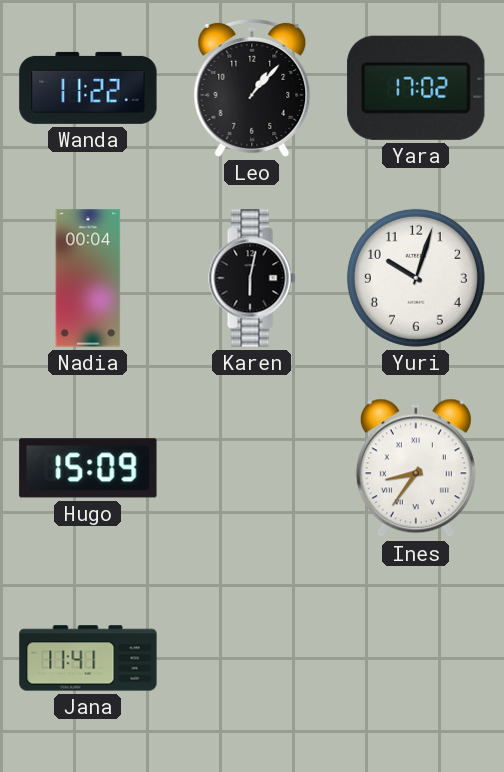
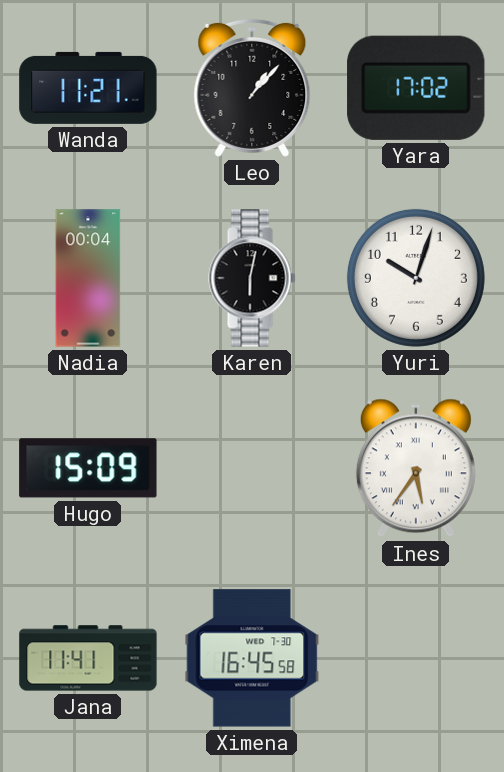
Wanda: 11:22 -> 11:21 (88, 88)
Ines: 8:36 -> 5:36 (416, 468)
Ximena: none -> 16:45 (252, 658)
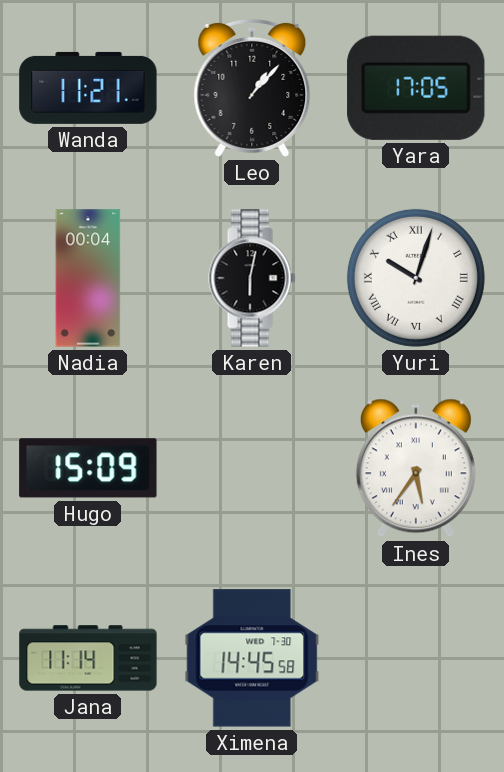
Yara: 17:02 -> 17:05 (416, 88)
Yuri numerals: Arabic -> Roman (416, 278)
Jana: 11:41 -> 11:14 (88, 658)
Ximena: 16:45 -> 14:45 (252, 658)
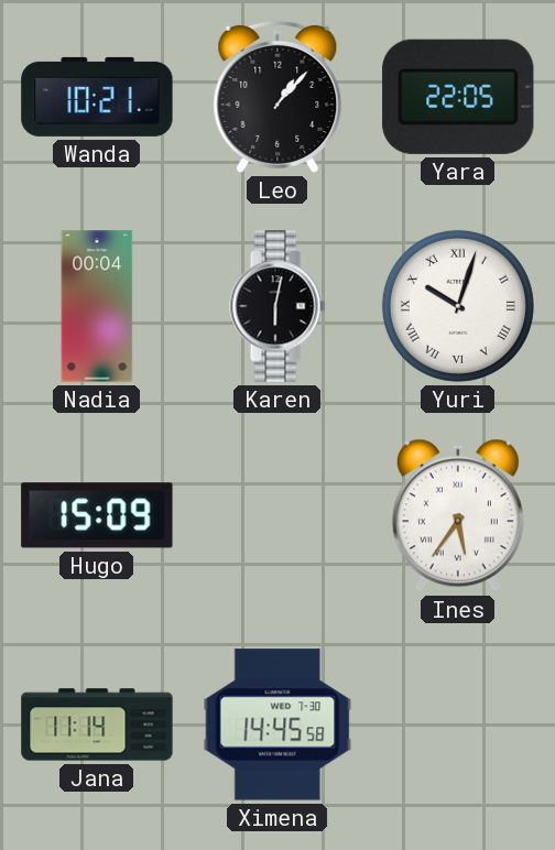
Wanda: 11:21 -> 10:21 (97, 97)
Yara: 17:05 -> 22:05 (458, 97)
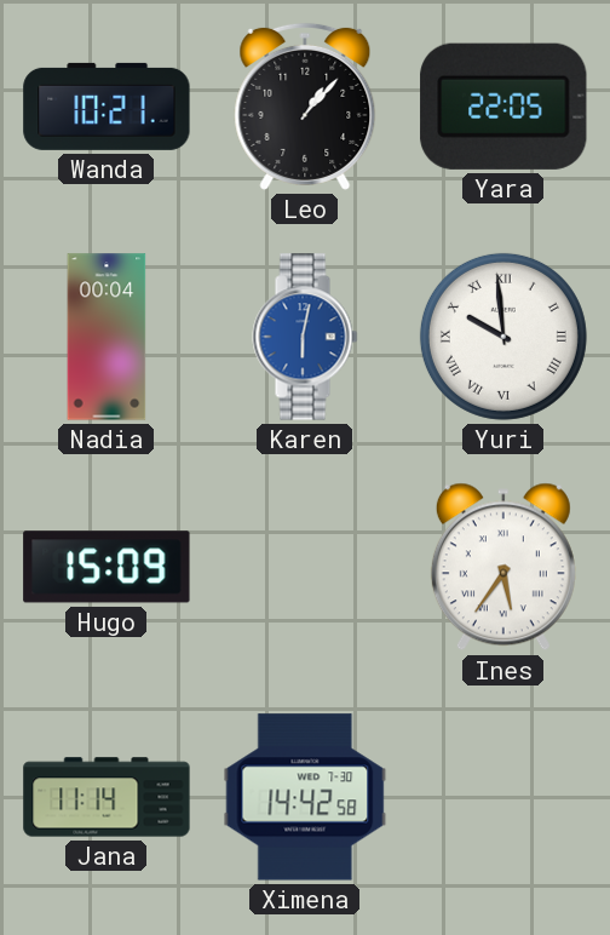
Karen dial: black -> blue (305, 337)
Yuri: 10:03 -> 9:59 (503, 337)
Ximena: 14:45 -> 14:42 (305, 797)
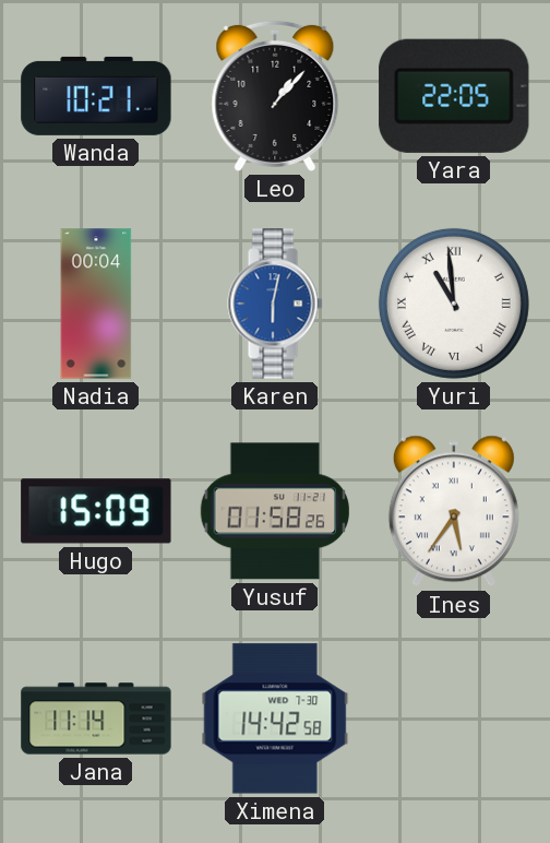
Yuri: 9:59 -> 10:59 (454, 304)
Yusuf: none -> 01:58 (274, 511)
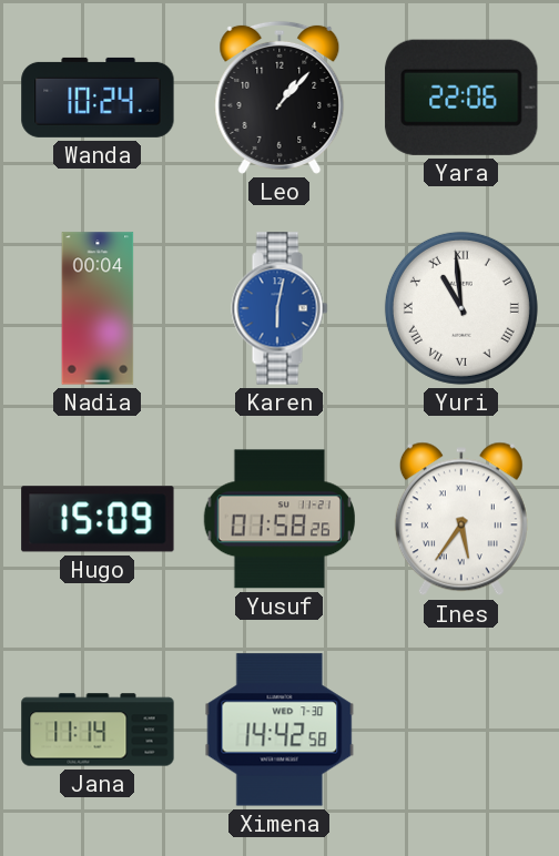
Wanda: 10:21 -> 10:24 (98, 98)
Yara: 22:05 -> 22:06 (461, 98)
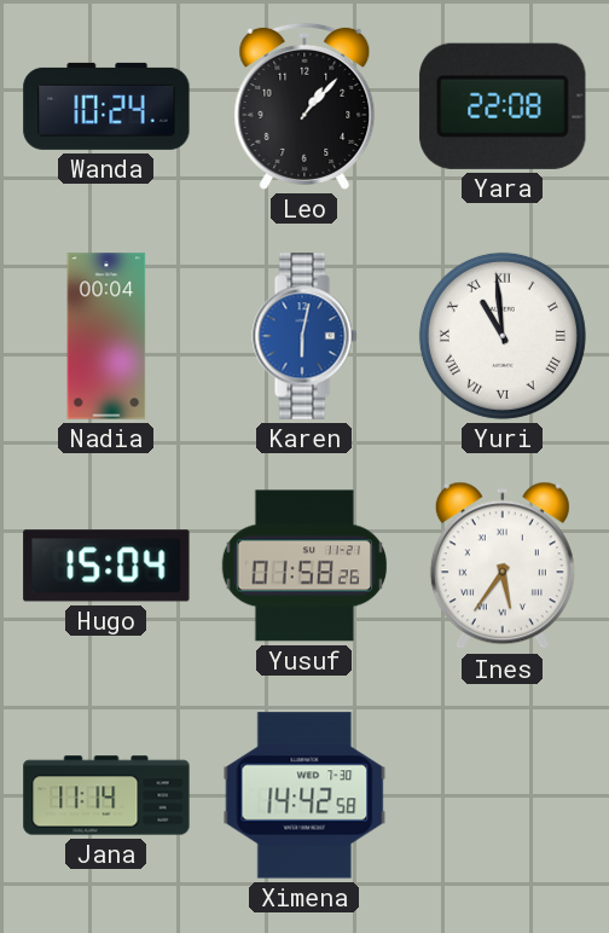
Yara: 22:06 -> 22:08 (503, 106)
Hugo: 15:09 -> 15:04 (106, 566)
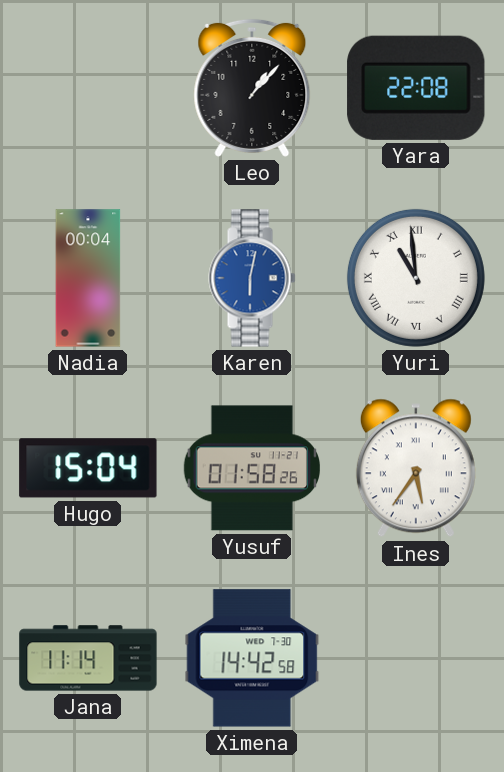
Wanda: 10:24 -> none (106, 106)
